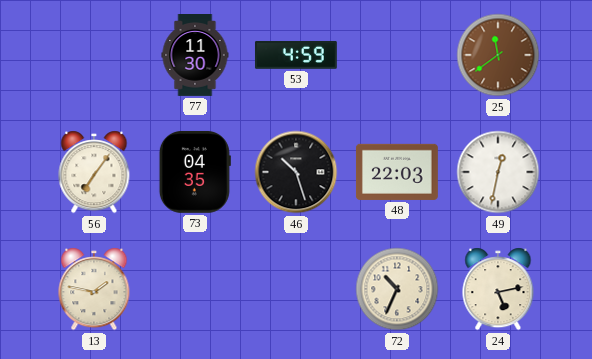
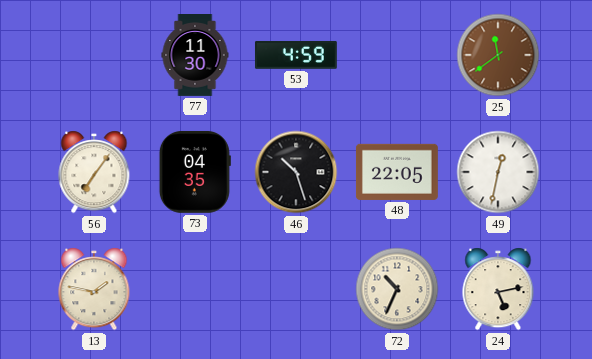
48: 22:03 -> 22:05 (397, 172)
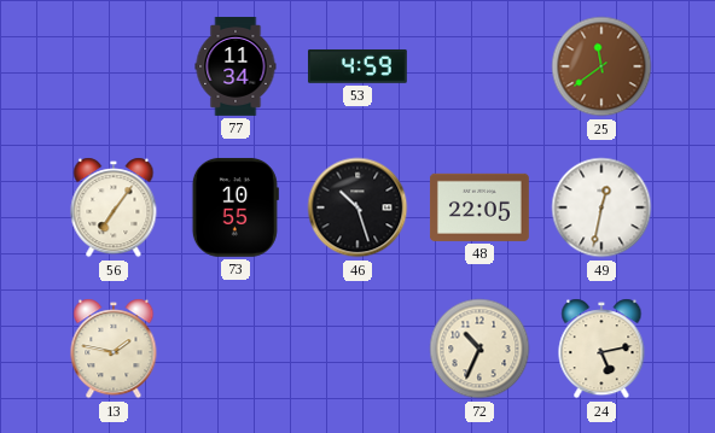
77: 11:30 -> 11:34 (236, 68)
73: 04:35 -> 10:55 (236, 207)
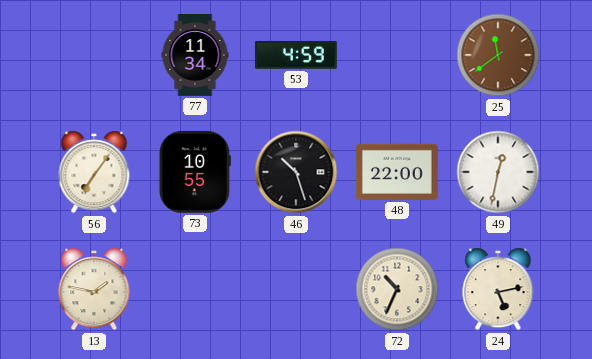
48: 22:05 -> 22:00 (397, 172)
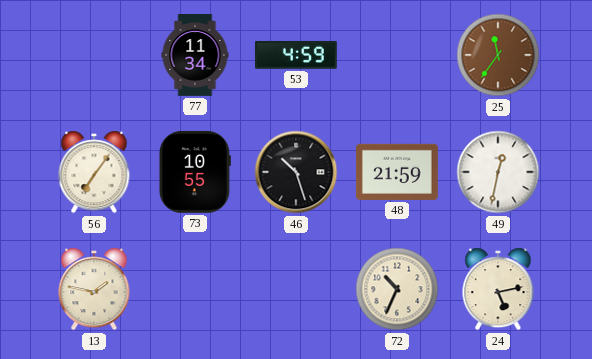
25: 11:39 -> 11:36 (498, 55)
48: 22:00 -> 21:59 (397, 172)
